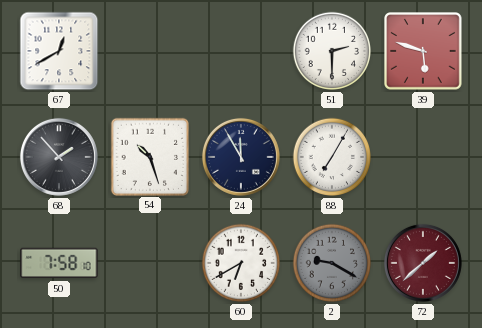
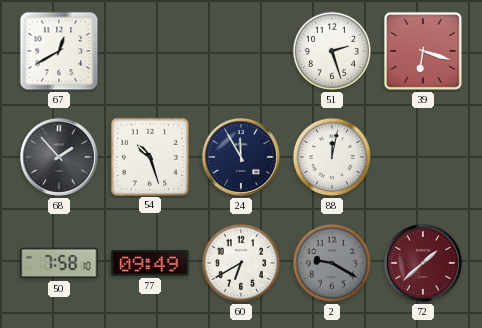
51: 2:30 -> 2:27 (332, 51)
39: 5:48 -> 6:18 (424, 52)
88: 7:05 -> 12:02 (332, 157)
77: none -> 09:49 (150, 263)
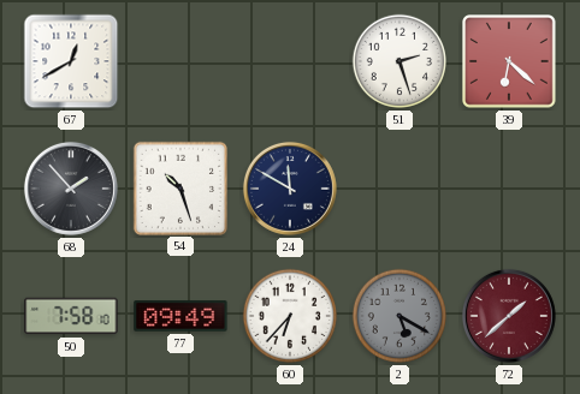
39: 6:18 -> 6:22 (510, 62)
24: 11:55 -> 11:50 (290, 189)
88: 12:02 -> none (332, 157)
60: 6:40 -> 6:37 (290, 316)
2: 9:20 -> 5:20 (400, 316)
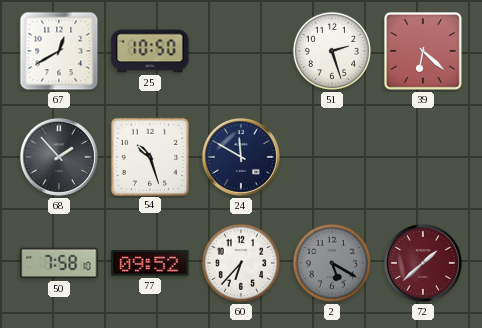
25: none -> 10:50 (150, 51)
77: 09:49 -> 09:52 (150, 263)
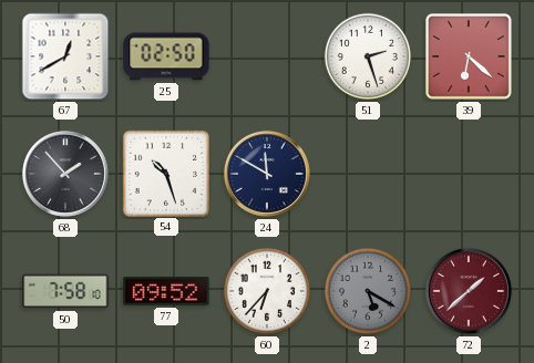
25: 10:50 -> 02:50 (166, 56)
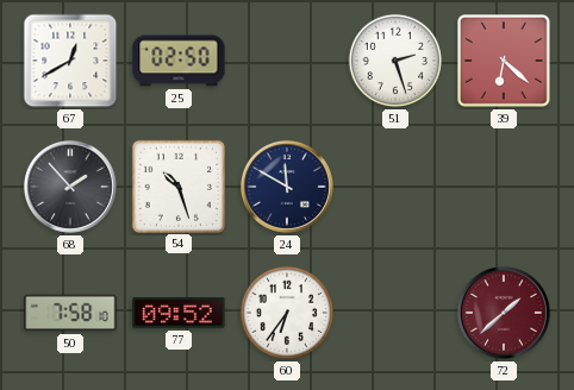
60: 6:37 -> 6:36 (287, 313)
2: 5:20 -> none (368, 291)
